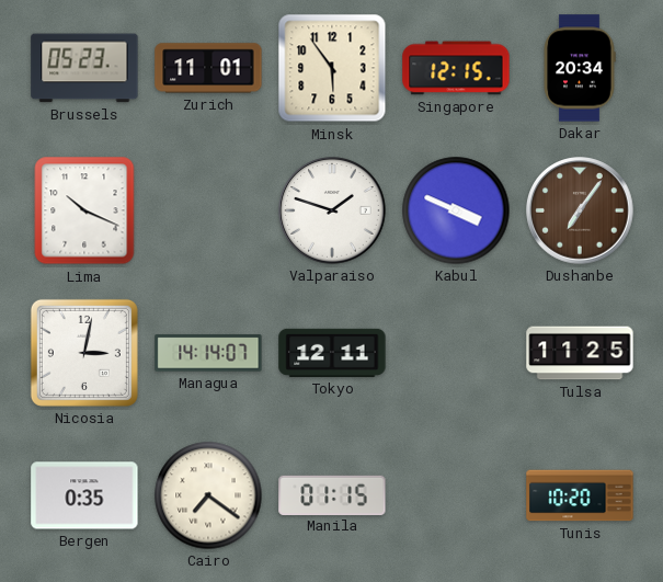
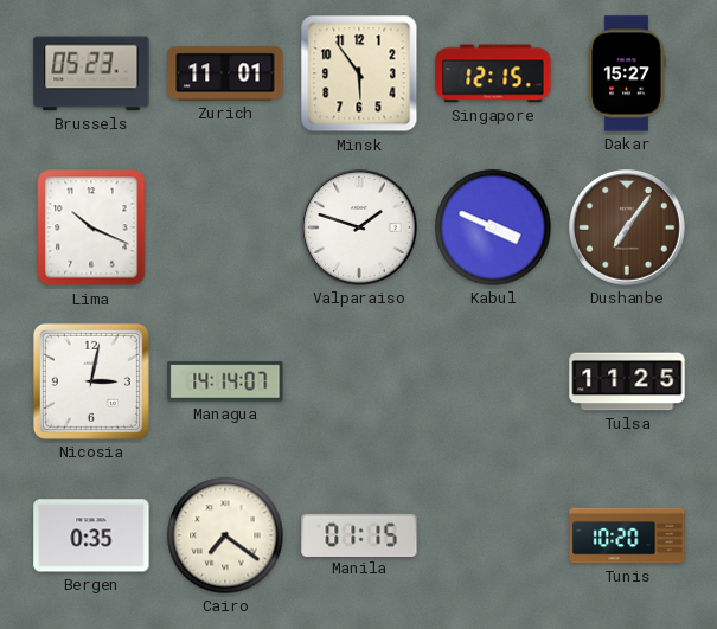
Dakar: 20:34 -> 15:27 (627, 73)
Tokyo: 12:11 -> none (332, 353)
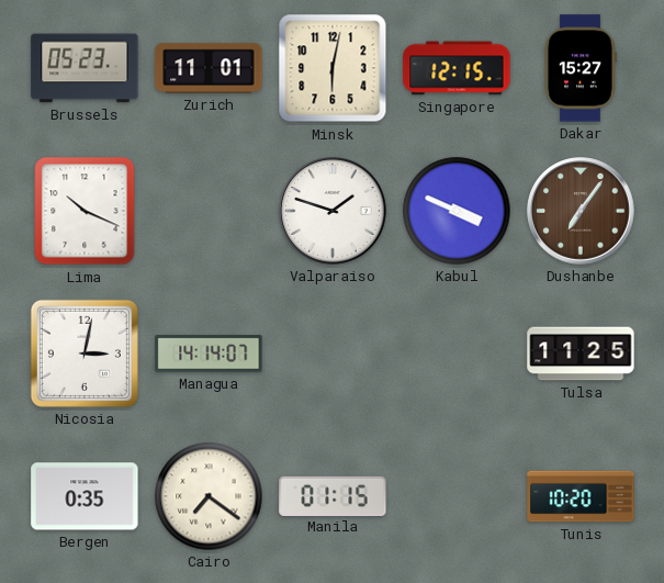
Minsk: 5:54 -> 6:02 (333, 68)
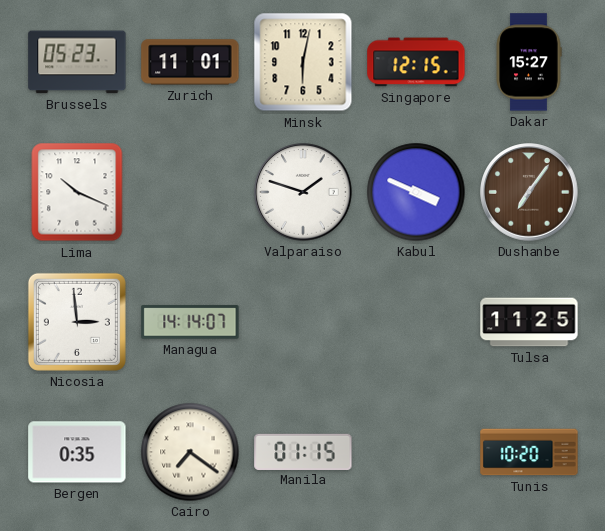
Nicosia: 3:02 -> 2:59 (77, 322)
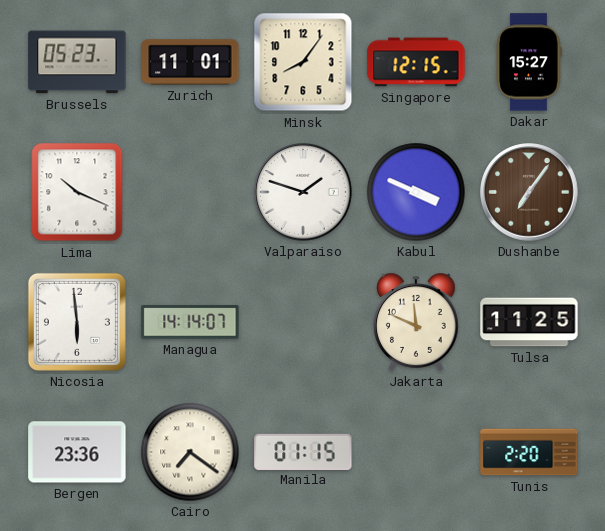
Minsk: 6:02 -> 8:06 (303, 62)
Nicosia: 2:59 -> 5:59 (77, 322)
Jakarta: none -> 11:49 (416, 322)
Bergen: 0:35 -> 23:36 (77, 452)
Tunis: 10:20 -> 2:20 (529, 452)
